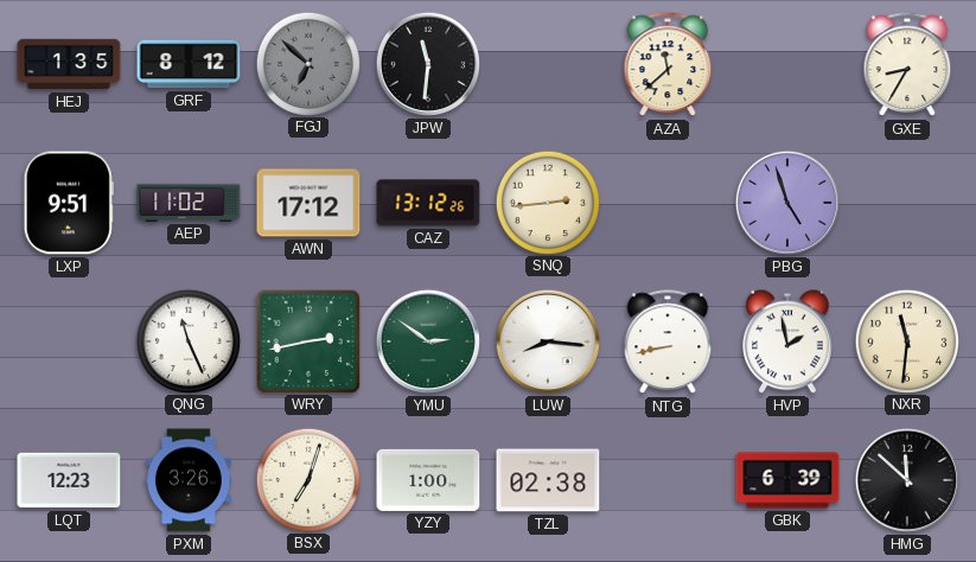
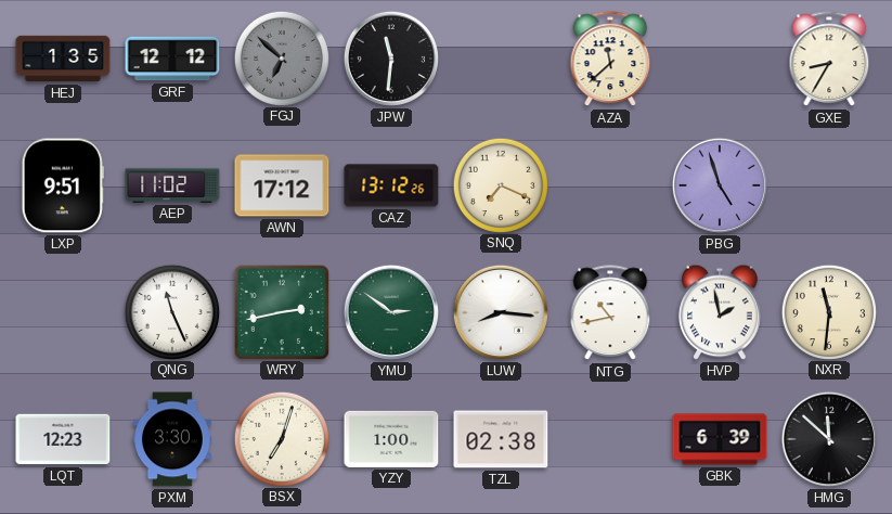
GRF: 8:12 -> 12:12 (172, 59)
SNQ: 2:44 -> 7:19 (500, 184)
NTG: 8:43 -> 10:43 (610, 313)
PXM: 3:26 -> 3:30 (173, 439)
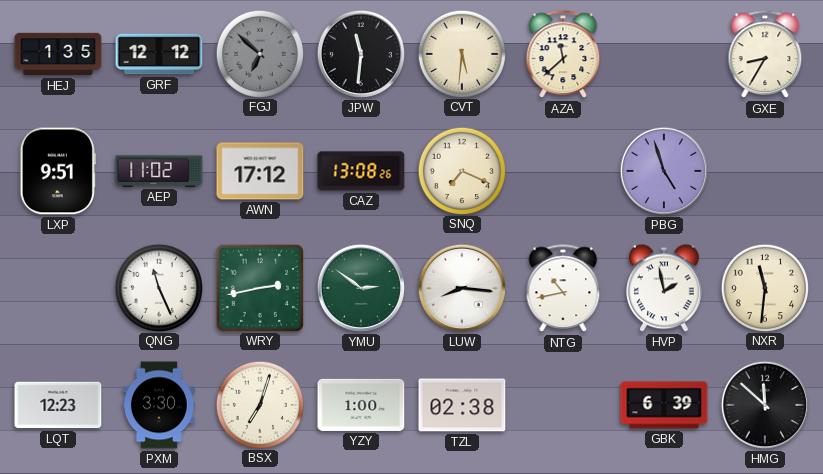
CVT: none -> 5:31 (461, 53)
CAZ: 13:12 -> 13:08 (361, 171)
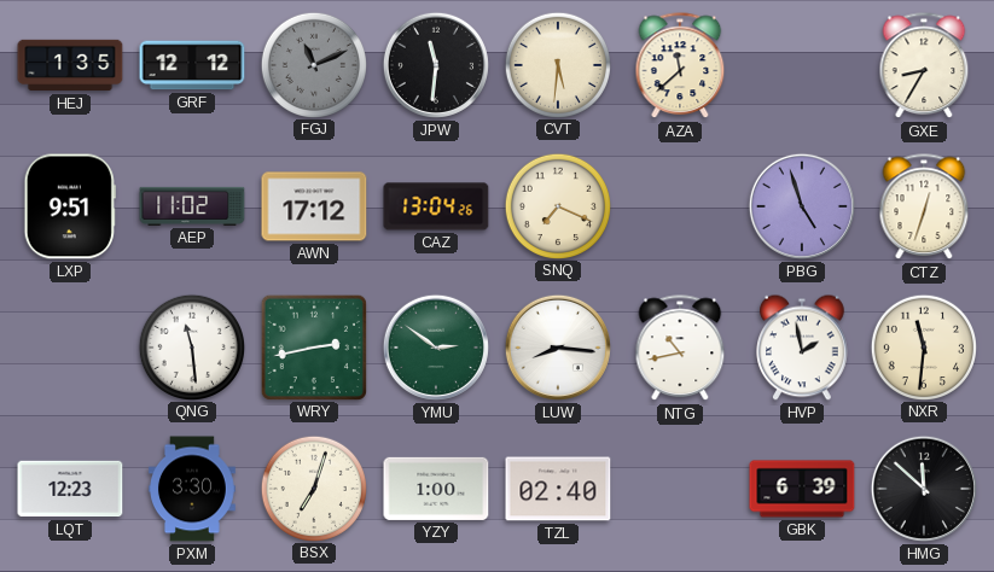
FGJ: 6:52 -> 11:11 (313, 64)
CAZ: 13:08 -> 13:04 (436, 206)
CTZ: none -> 12:33 (924, 208)
QNG: 11:26 -> 11:29 (191, 346)
TZL: 02:38 -> 02:40 (558, 489)
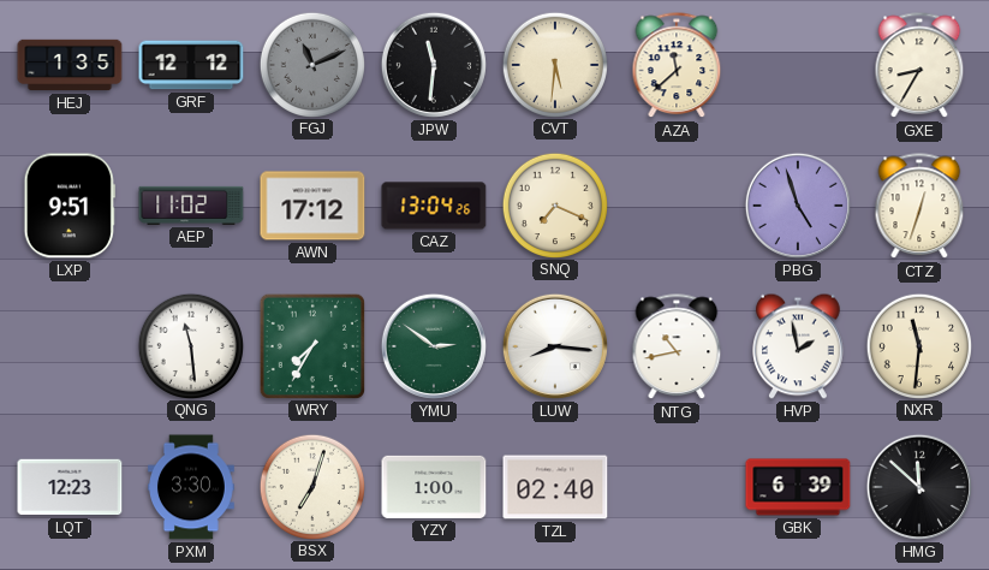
WRY: 2:43 -> 7:35 (311, 345)
